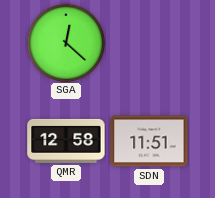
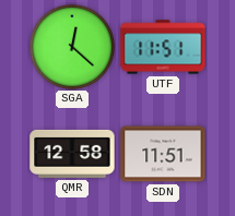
UTF: none -> 11:51 (163, 47)
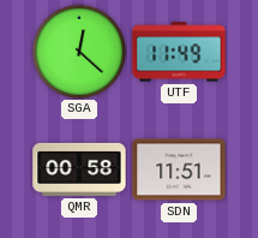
UTF: 11:51 -> 11:49 (179, 52)
QMR: 12:58 -> 00:58 (79, 169)
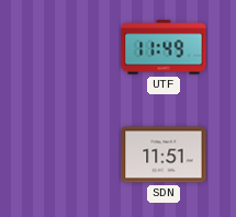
SGA: 12:22 -> none (79, 52)
QMR: 00:58 -> none (79, 169)
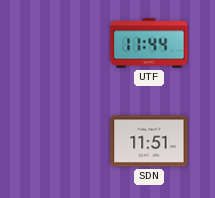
UTF: 11:49 -> 11:44 (149, 43)
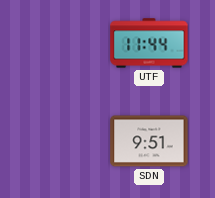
SDN: 11:51 -> 9:51 (149, 141)
